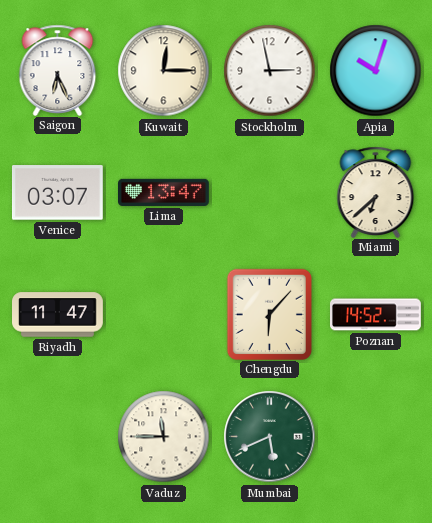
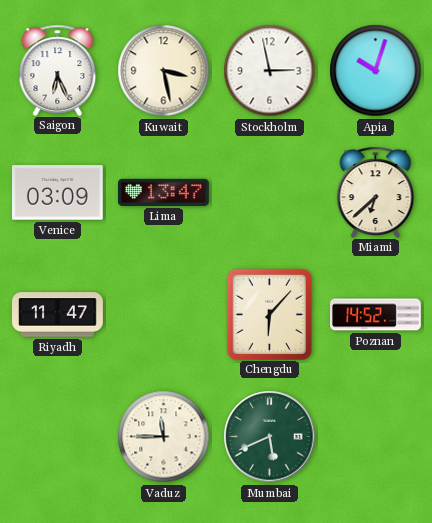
Kuwait: 12:15 -> 3:28 (164, 71)
Venice: 03:07 -> 03:09 (57, 193)
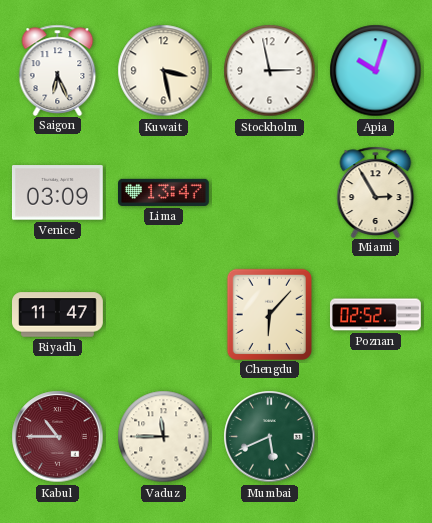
Miami: 6:38 -> 2:55 (376, 192)
Poznan: 14:52 -> 02:52 (376, 315)
Kabul: none -> 10:45 (58, 437)
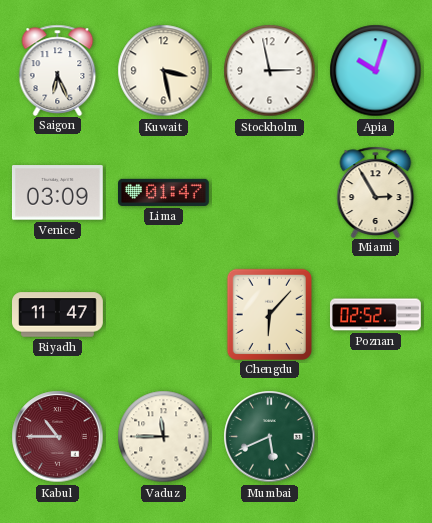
Lima: 13:47 -> 01:47 (164, 192)
